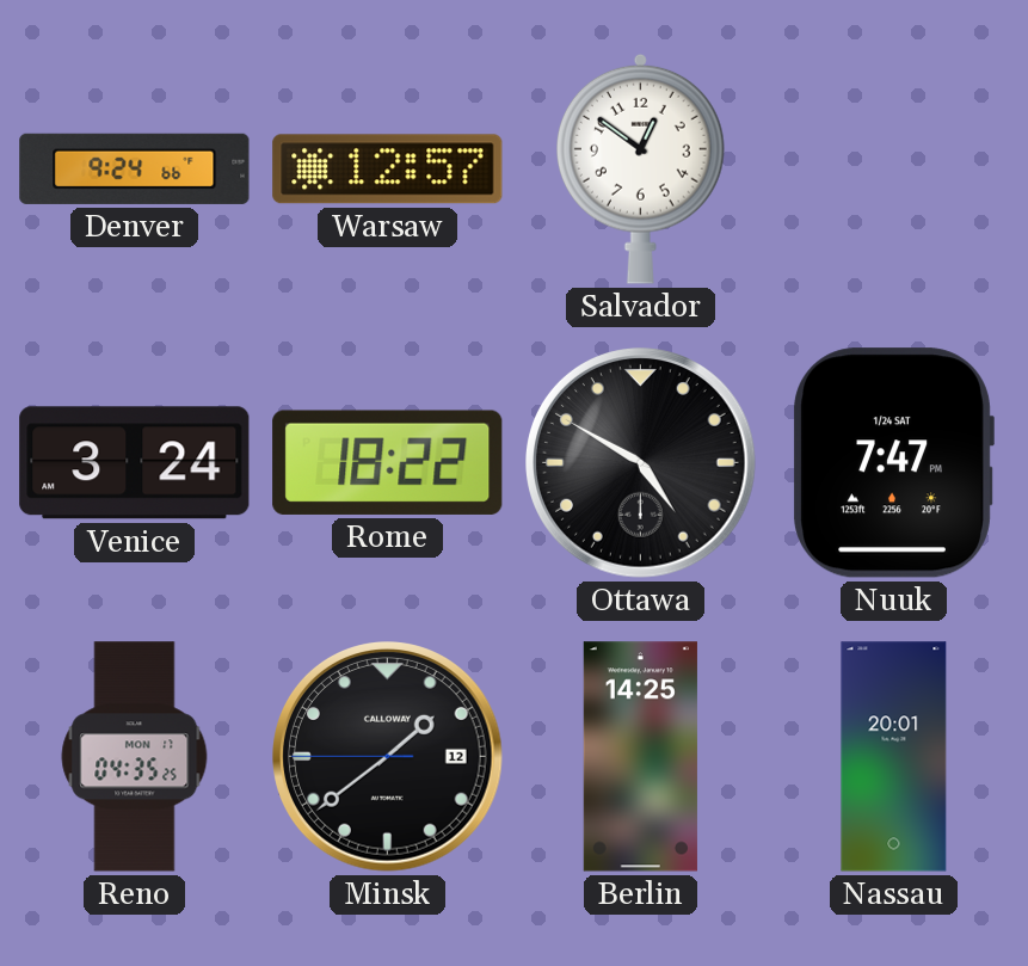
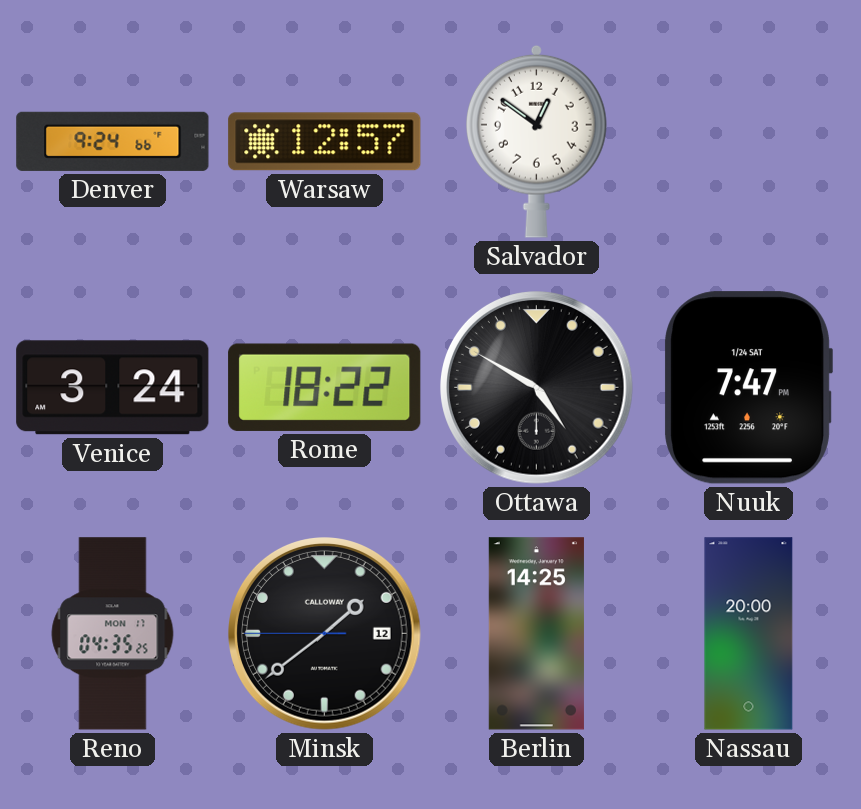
Nassau: 20:01 -> 20:00 (749, 634)
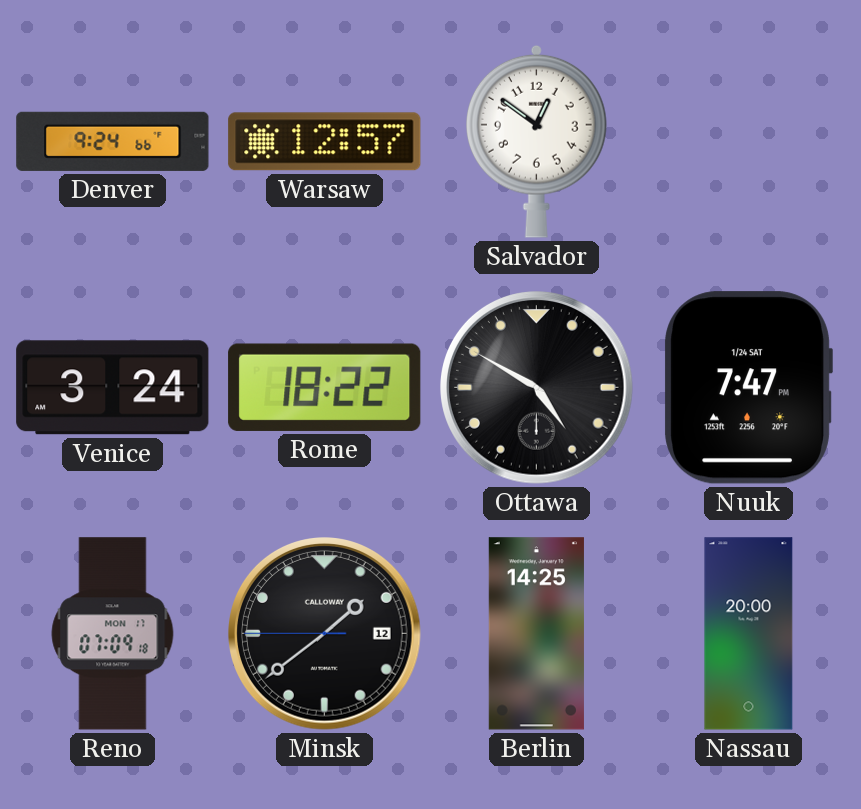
Reno: 04:35 -> 07:09 (113, 634)
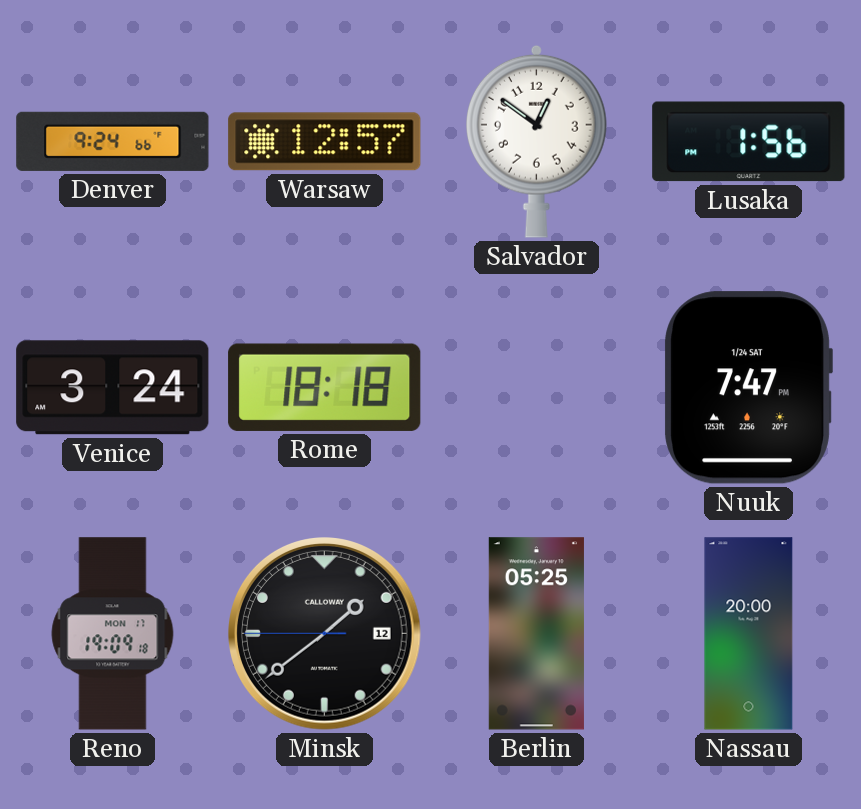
Lusaka: none -> 1:56 (749, 142)
Rome: 18:22 -> 18:18 (325, 387)
Ottawa: 4:50 -> none (537, 388)
Reno: 07:09 -> 19:09 (113, 634)
Berlin: 14:25 -> 05:25 (536, 634)
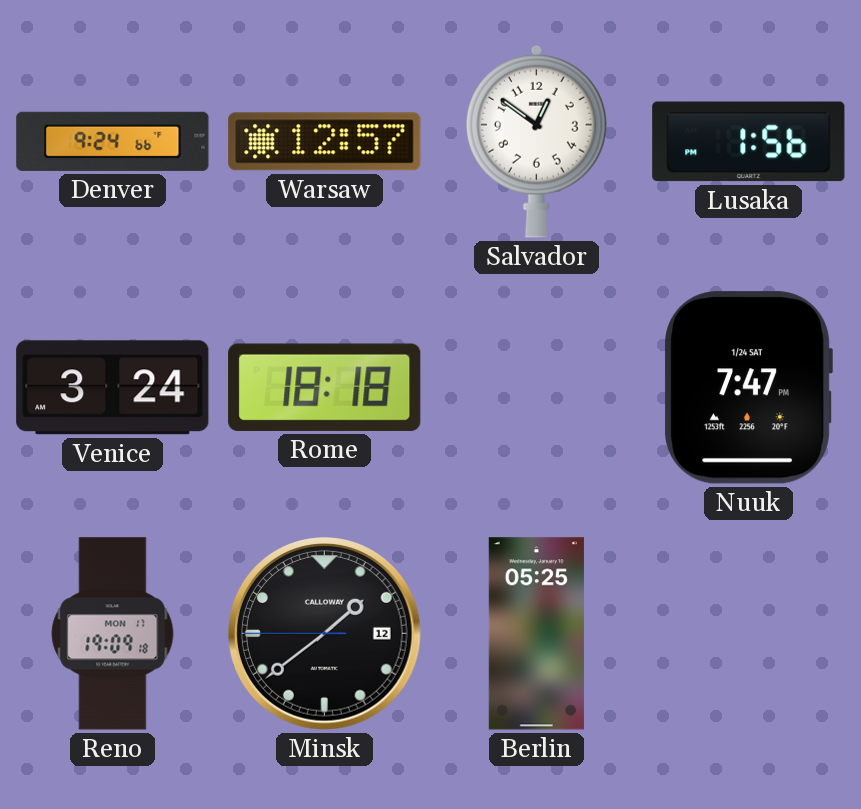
Nassau: 20:00 -> none (749, 634)
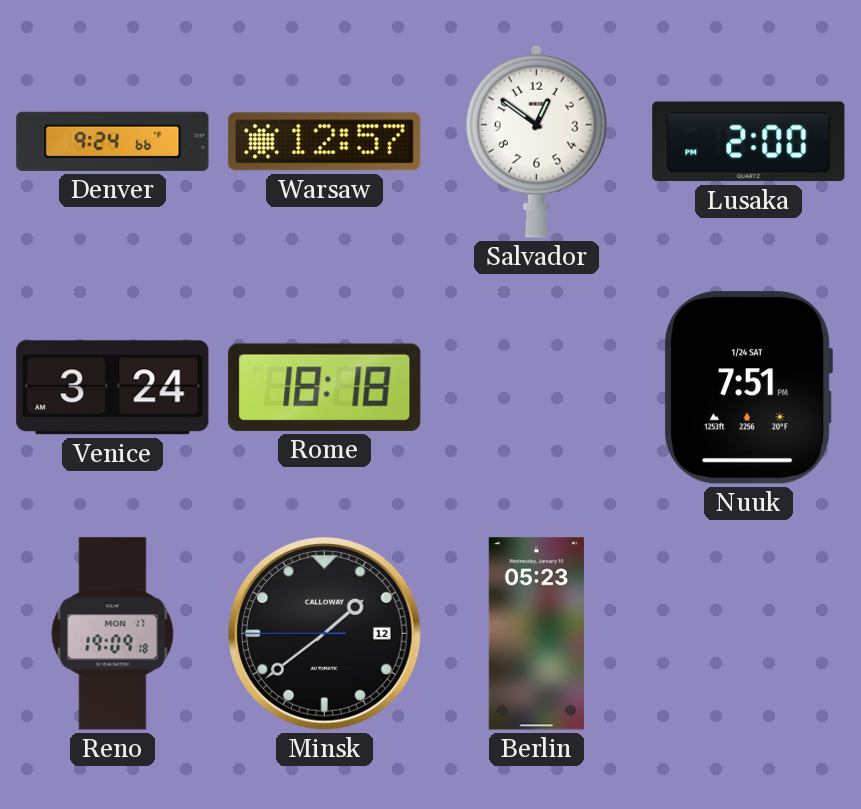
Lusaka: 1:56 -> 2:00 (749, 142)
Nuuk: 7:47 -> 7:51 (749, 388)
Berlin: 05:25 -> 05:23 (536, 634)
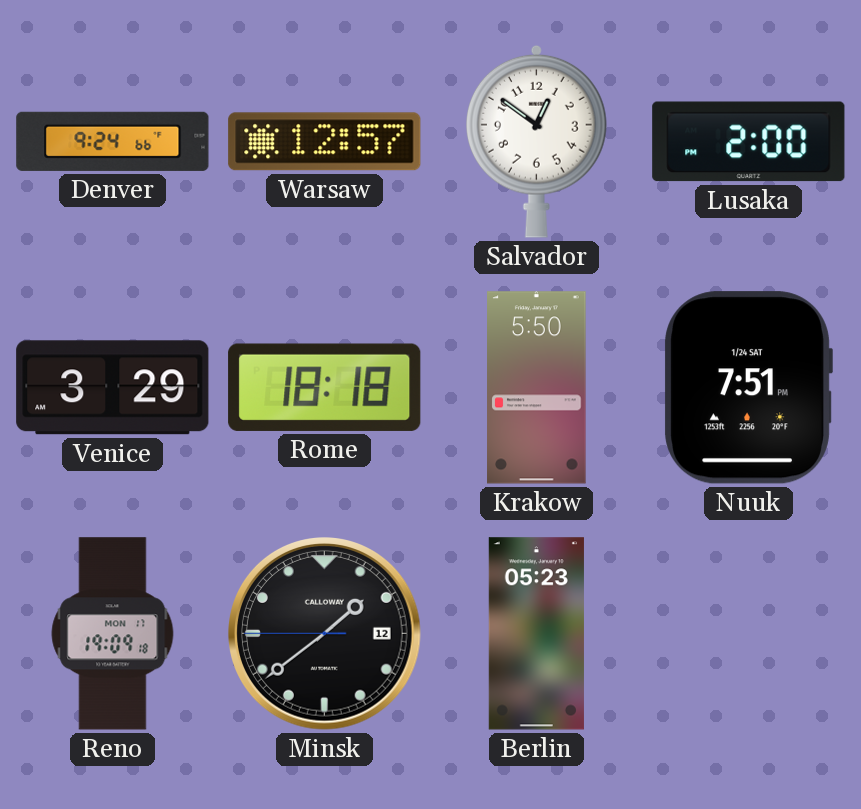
Venice: 3:24 -> 3:29 (113, 388)
Krakow: none -> 5:50 (537, 388)
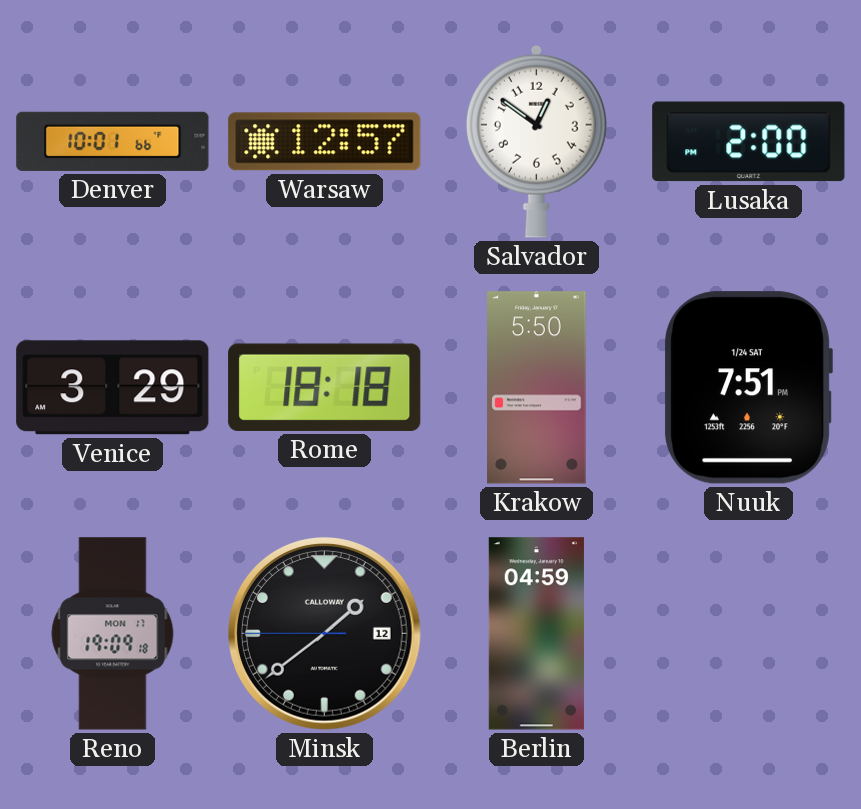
Denver: 9:24 -> 10:01 (113, 141)
Berlin: 05:23 -> 04:59 (536, 634)
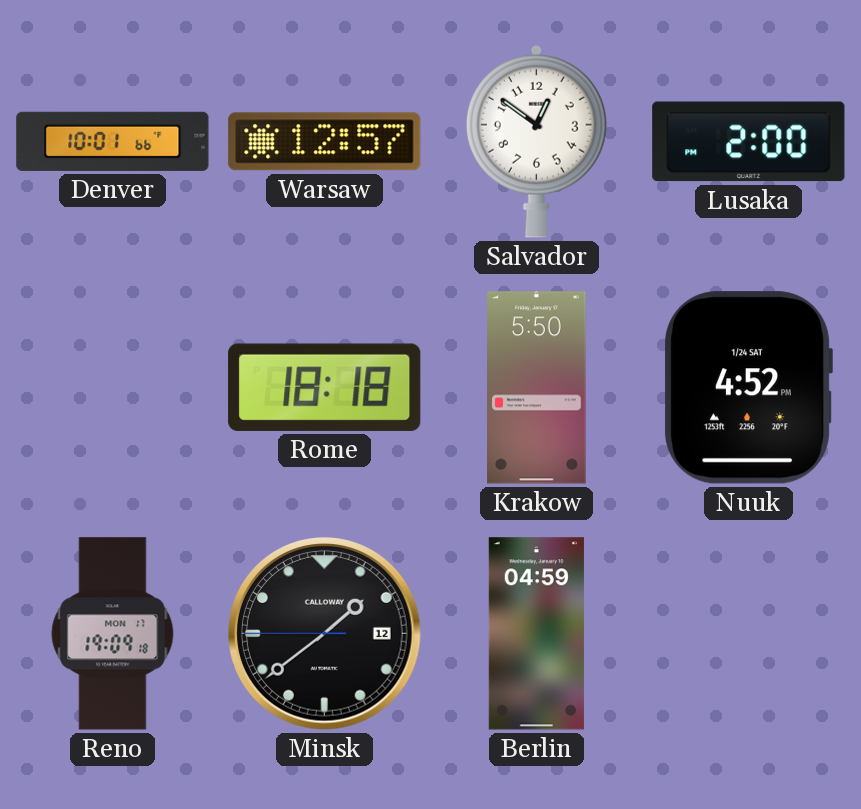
Venice: 3:29 -> none (113, 388)
Nuuk: 7:51 -> 4:52 (749, 388)
